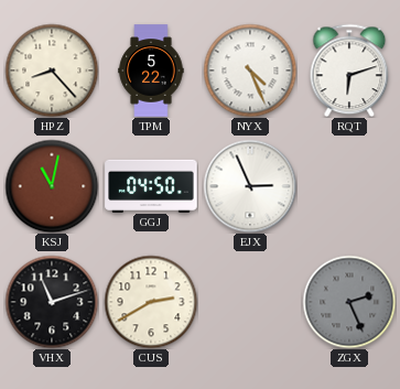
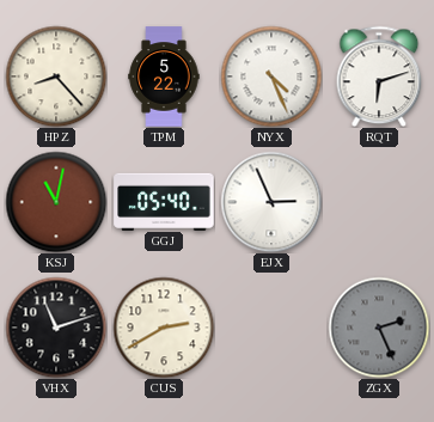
GGJ: 04:50 -> 05:40 (164, 201)
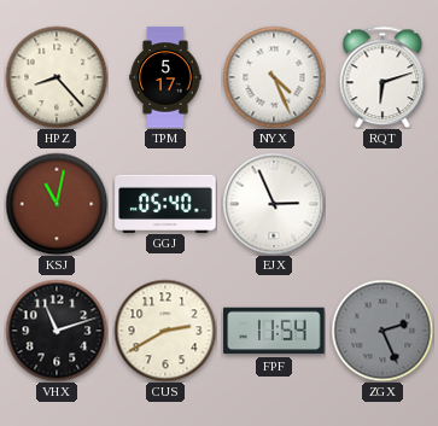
TPM: 5:22 -> 5:17 (165, 77)
FPF: none -> 11:54 (274, 331)
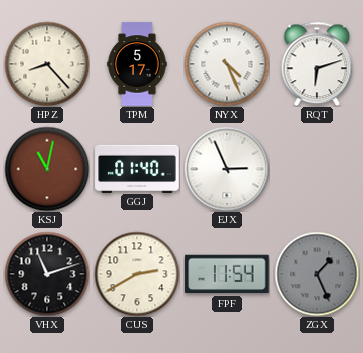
GGJ: 05:40 -> 01:40 (137, 168)
ZGX: 2:26 -> 1:26 (317, 274)
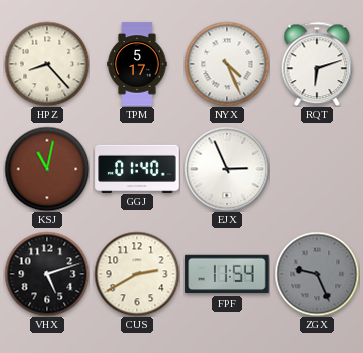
VHX: 11:12 -> 5:12 (47, 274)
ZGX: 1:26 -> 9:26 (317, 274)
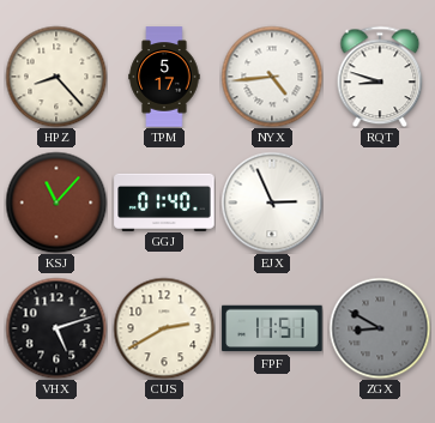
NYX: 4:26 -> 4:44 (272, 77)
RQT: 6:12 -> 8:48 (380, 77)
KSJ: 11:02 -> 11:07 (56, 203)
FPF: 11:54 -> 11:51 (272, 328)
ZGX: 9:26 -> 8:50 (380, 328)
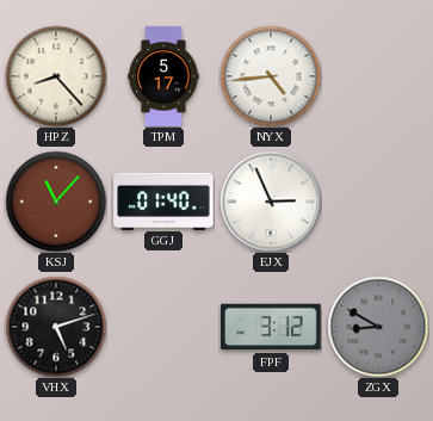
RQT: 8:48 -> none (380, 77)
CUS: 2:40 -> none (164, 328)
FPF: 11:51 -> 3:12 (271, 327)
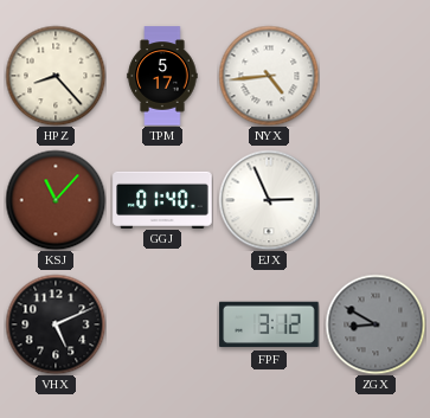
VHX: 5:12 -> 5:11 (56, 324)
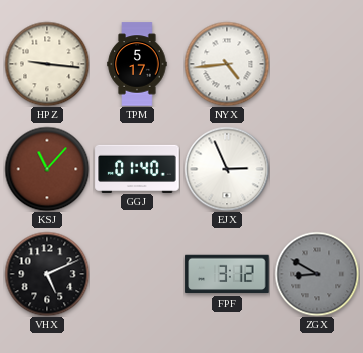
HPZ: 8:23 -> 9:16 (47, 64)
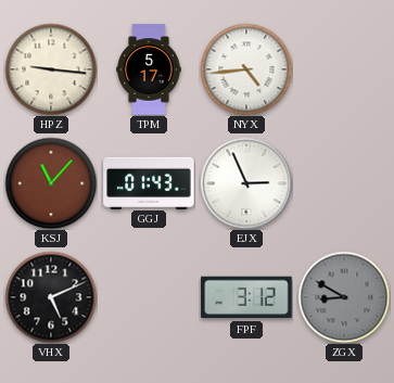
GGJ: 01:40 -> 01:43 (149, 182)
